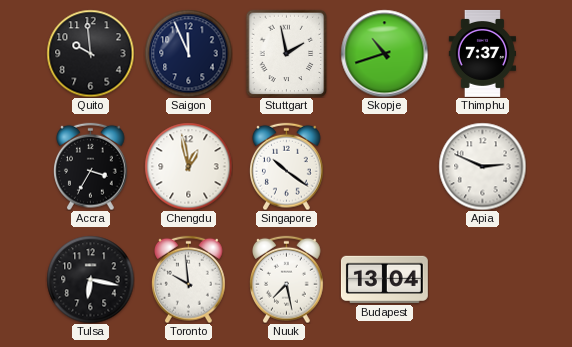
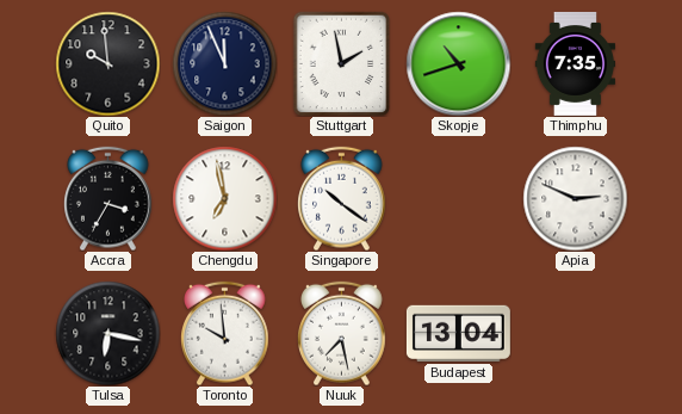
Thimphu: 7:37 -> 7:35 (575, 63)
Chengdu: 12:58 -> 6:58 (224, 198)
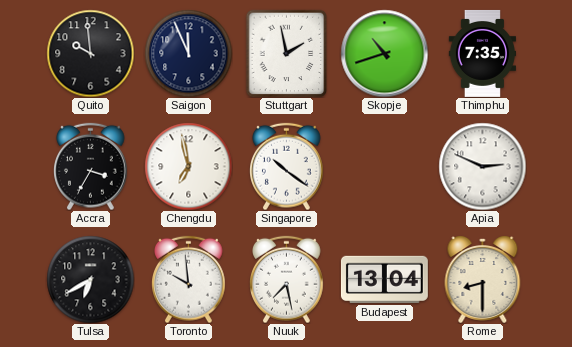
Tulsa: 6:17 -> 6:40 (90, 279)
Rome: none -> 8:30 (483, 279)
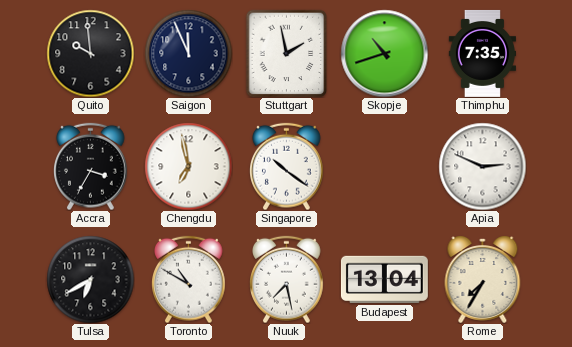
Toronto: 9:59 -> 10:50 (189, 279)
Rome: 8:30 -> 7:35 (483, 279)
